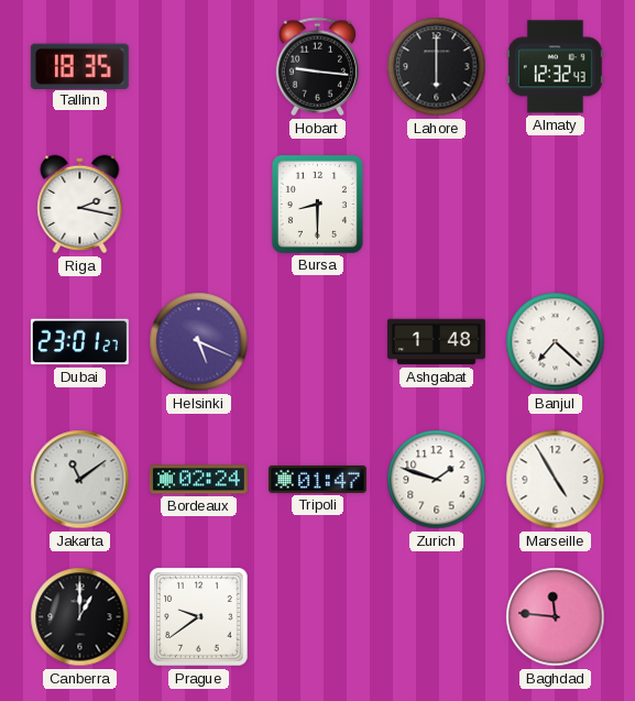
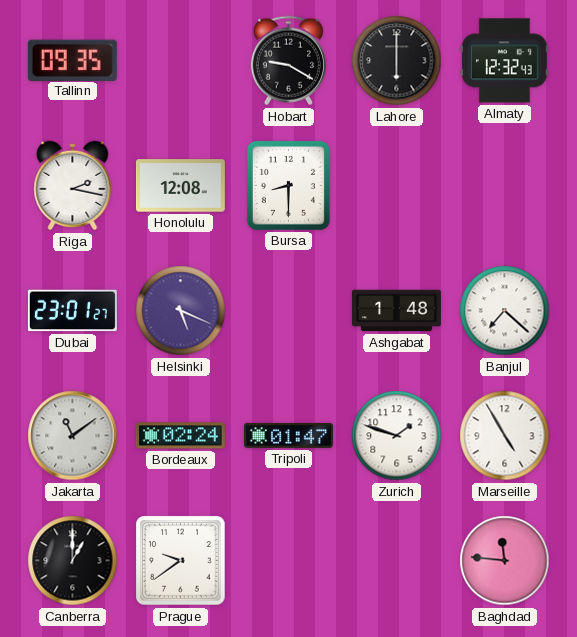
Tallinn: 18:35 -> 09:35 (72, 60)
Hobart: 9:16 -> 9:20 (288, 61)
Honolulu: none -> 12:08 (180, 186)
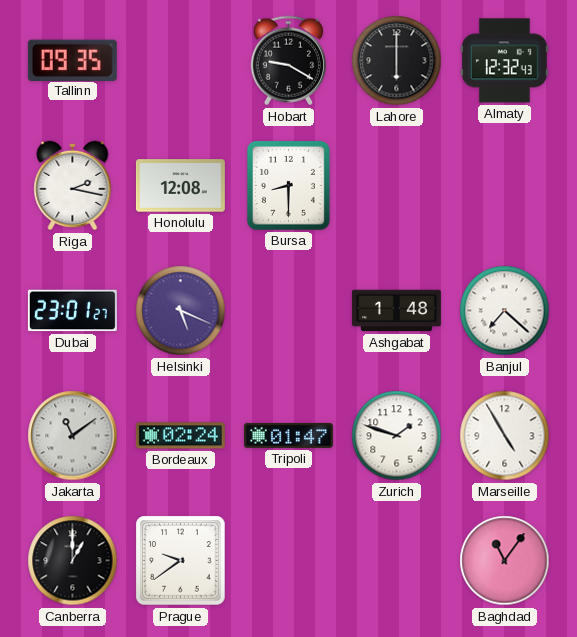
Baghdad: 11:46 -> 11:06 (505, 561)
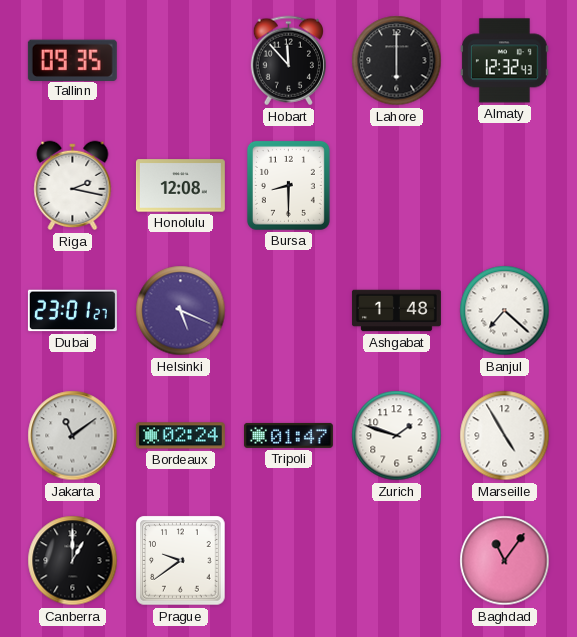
Hobart: 9:20 -> 11:53 (288, 61)
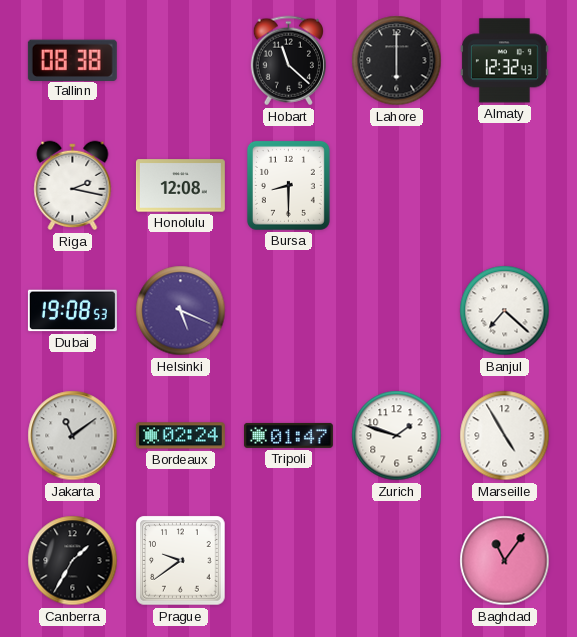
Tallinn: 09:35 -> 08:38 (72, 60)
Hobart: 11:53 -> 11:22 (288, 61)
Dubai: 23:01 -> 19:08 (72, 311)
Ashgabat: 1:48 -> none (396, 311)
Canberra: 1:00 -> 1:35 (73, 561)
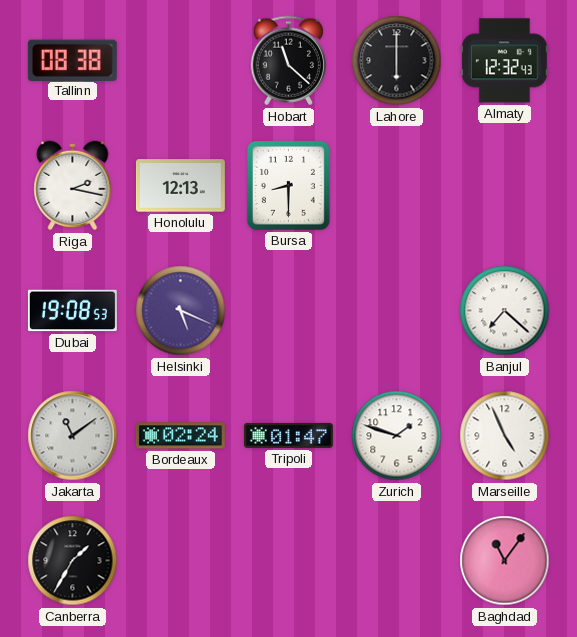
Honolulu: 12:08 -> 12:13 (180, 186)
Marseille: 4:55 -> 4:56 (505, 436)
Prague: 9:39 -> none (181, 561)
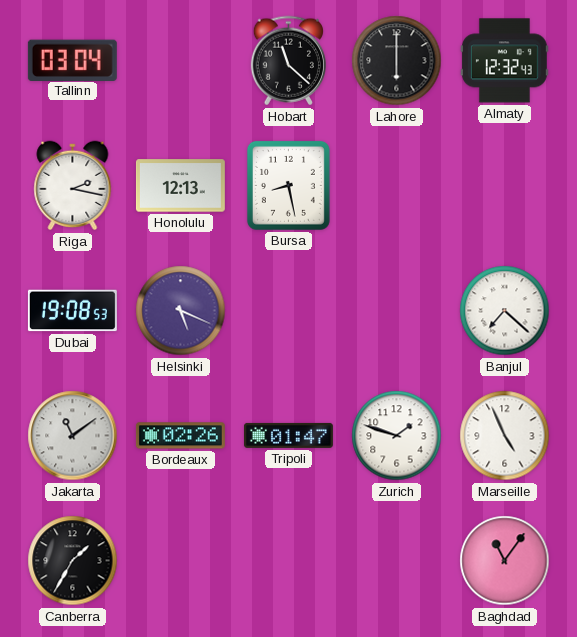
Tallinn: 08:38 -> 03:04 (72, 60)
Bursa: 8:30 -> 8:28 (288, 185)
Bordeaux: 02:24 -> 02:26 (180, 436)
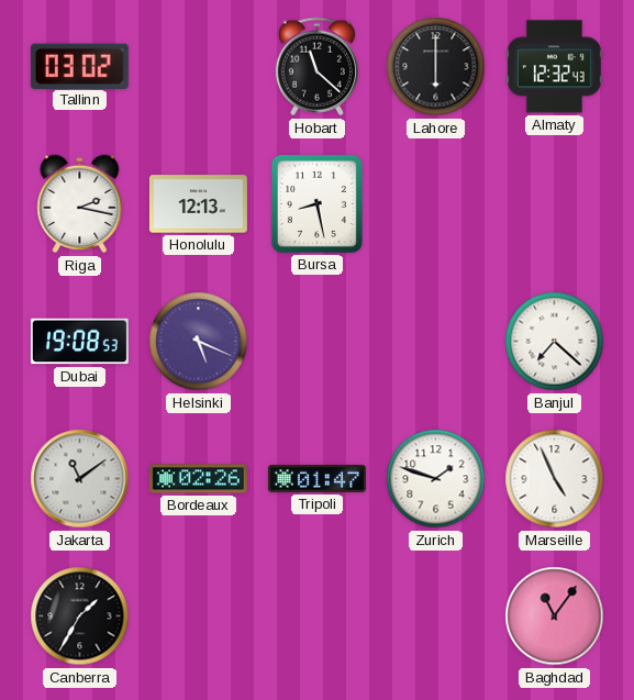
Tallinn: 03:04 -> 03:02 (79, 66)
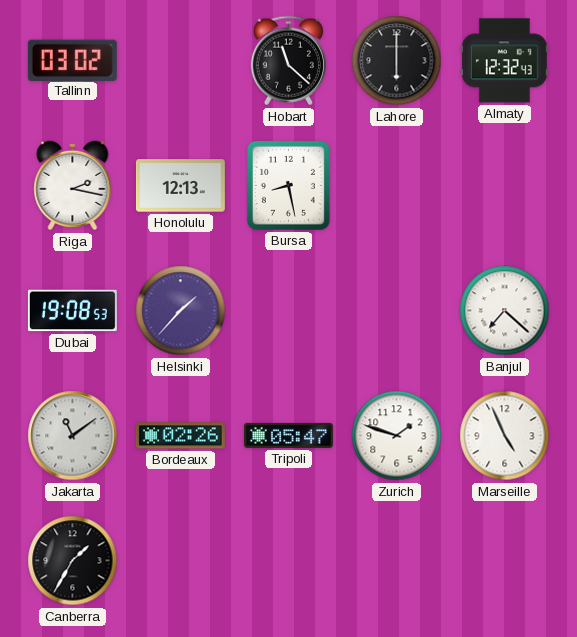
Helsinki: 5:19 -> 1:37 (181, 311)
Tripoli: 01:47 -> 05:47 (288, 435)
Baghdad: 11:06 -> none (555, 616)
